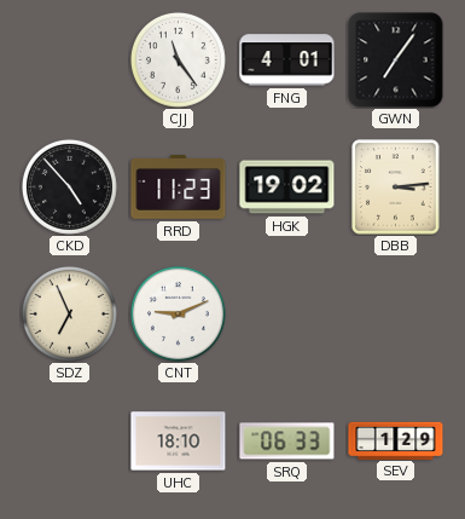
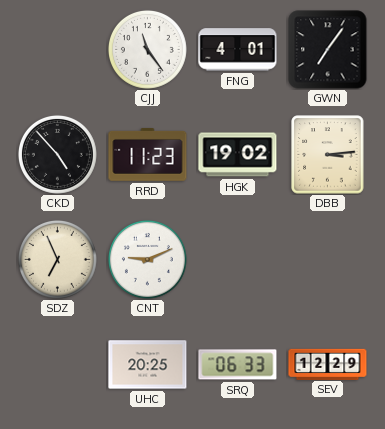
UHC: 18:10 -> 20:25 (148, 365)
SEV: 1:29 -> 12:29 (328, 364)
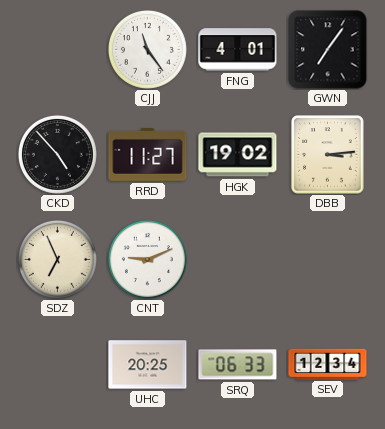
RRD: 11:23 -> 11:27 (148, 154)
SEV: 12:29 -> 12:34 (328, 364)
